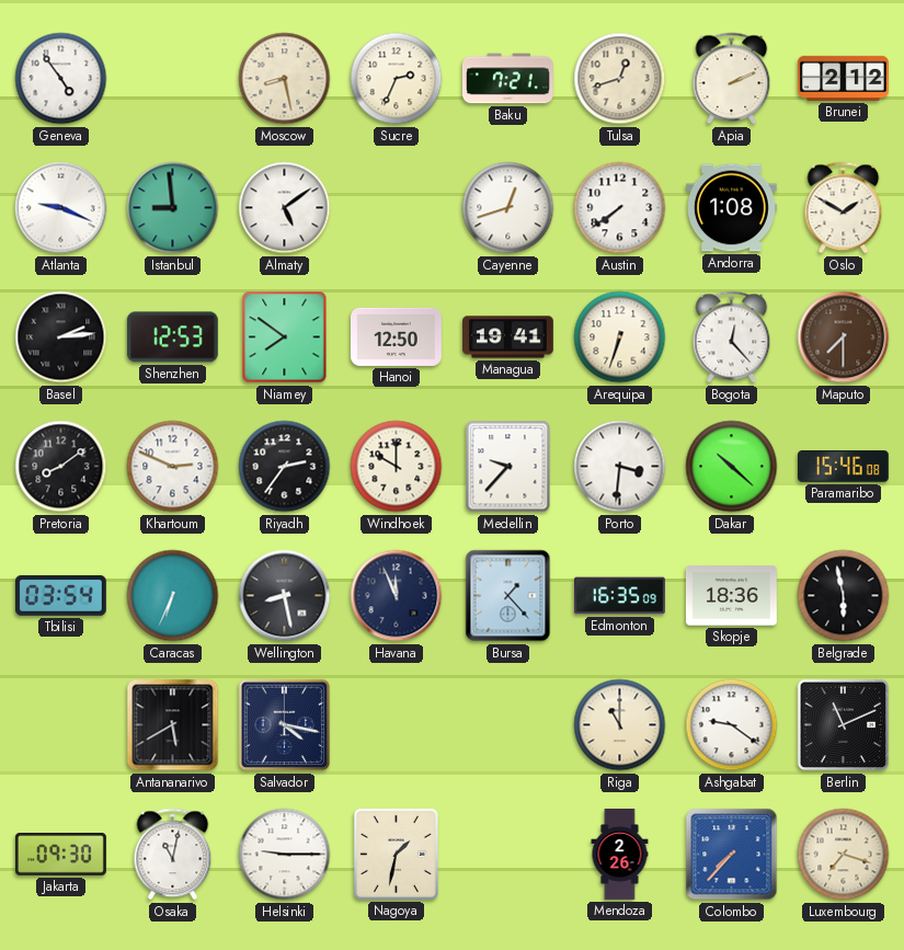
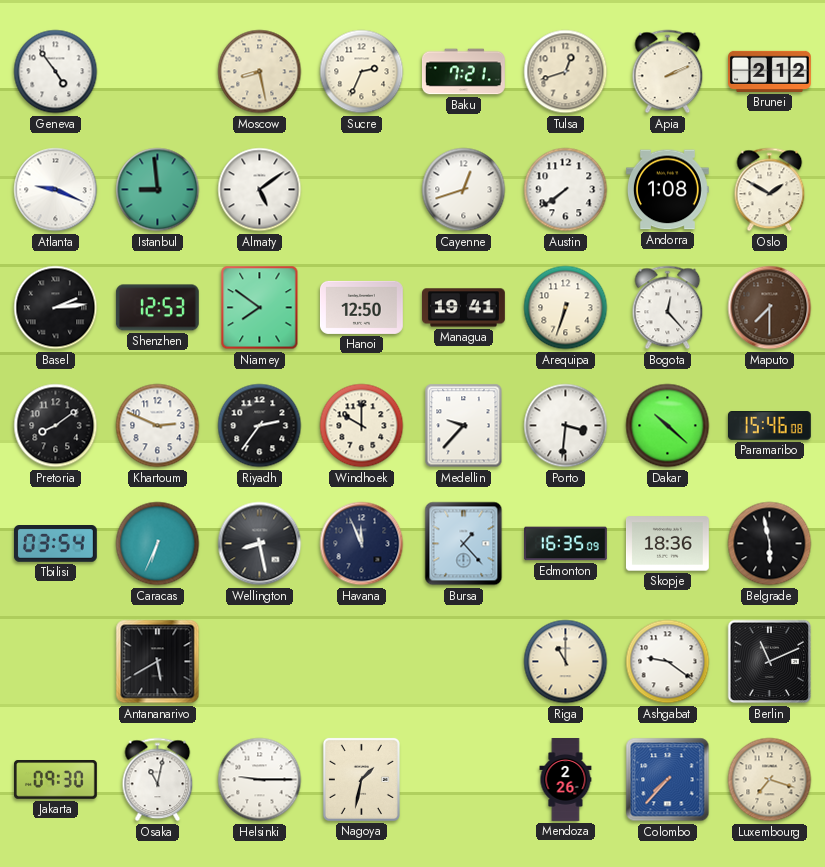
Salvador: 4:17 -> none (285, 725)
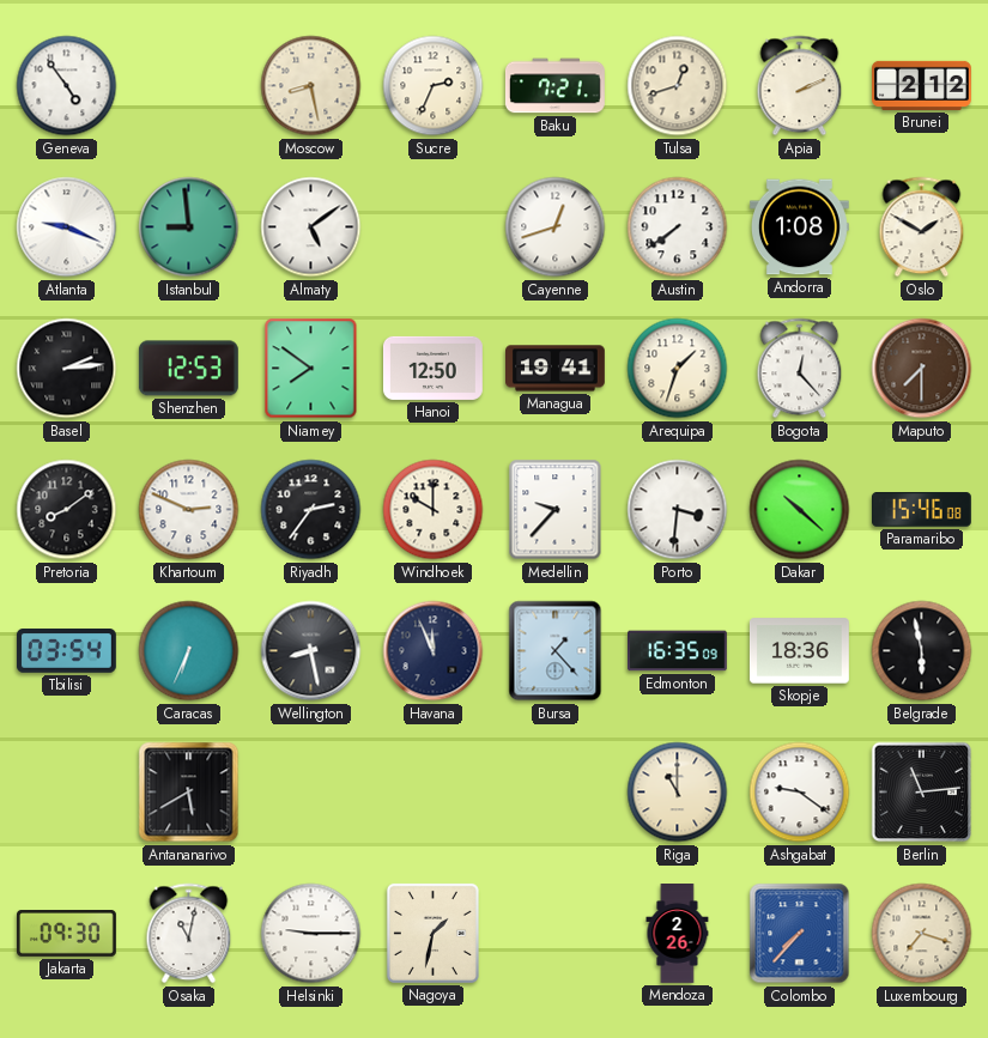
Arequipa: 6:33 -> 1:33 (678, 369)
Berlin: 11:11 -> 11:14 (922, 793)
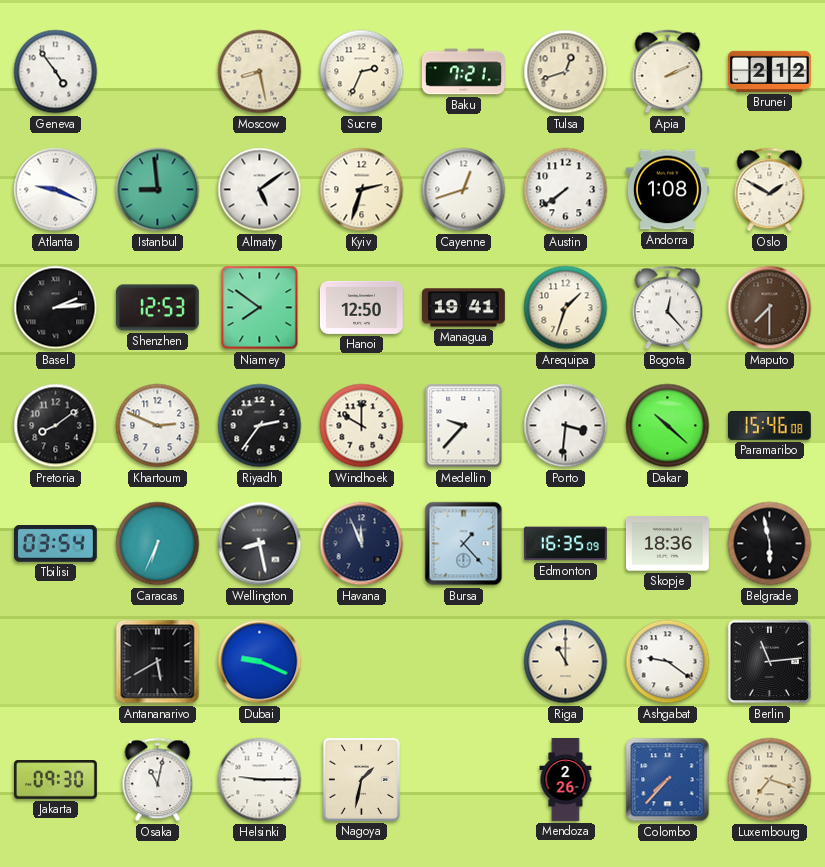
Kyiv: none -> 2:33 (362, 190)
Dubai: none -> 9:19 (260, 662)
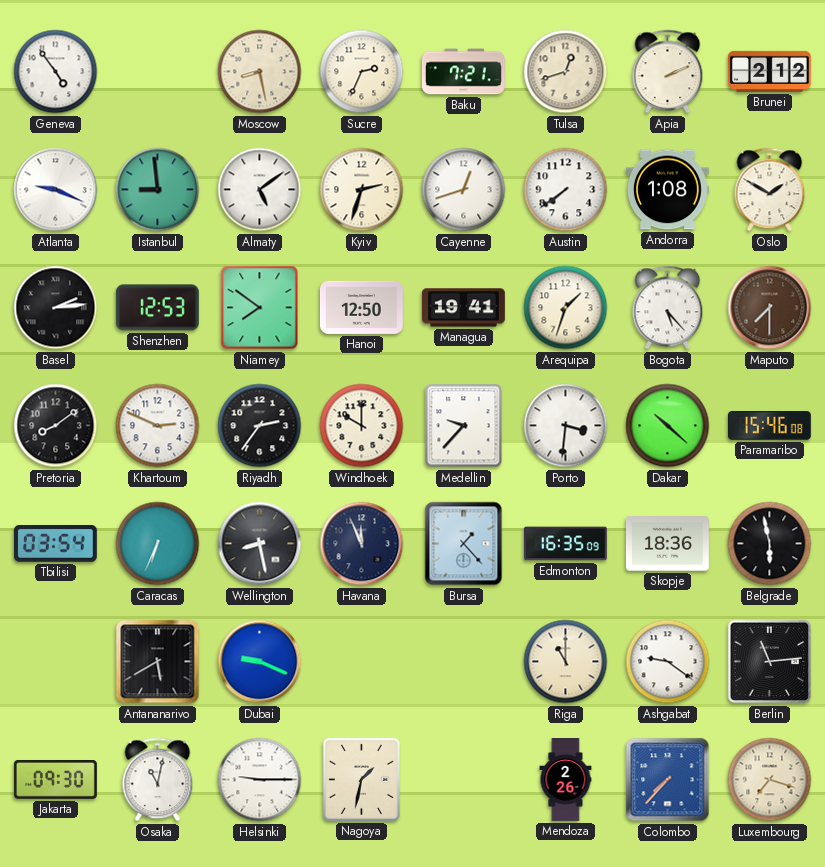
Bogota: 12:23 -> 5:23 (668, 308)
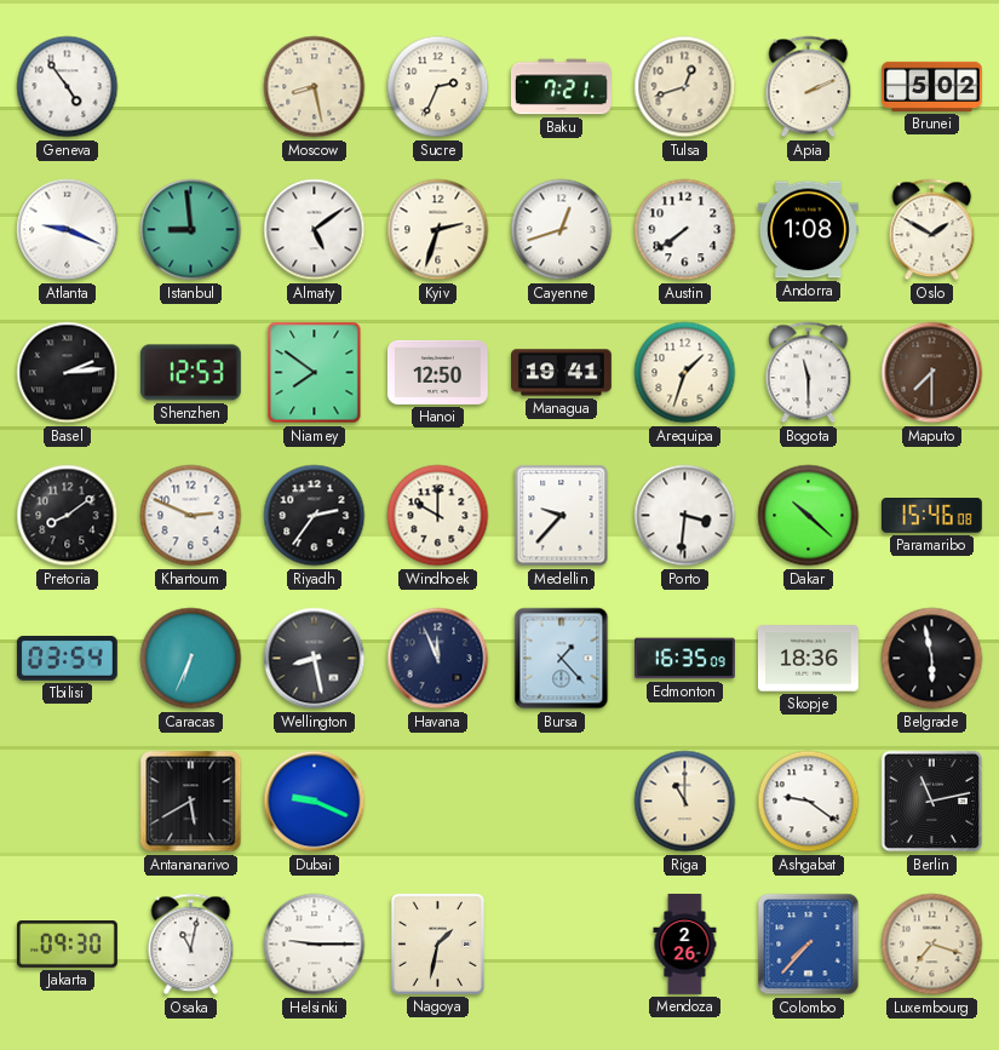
Brunei: 2:12 -> 5:02 (932, 86)
Bogota: 5:23 -> 11:30 (809, 373)
Berlin: 11:14 -> 11:13 (932, 802)
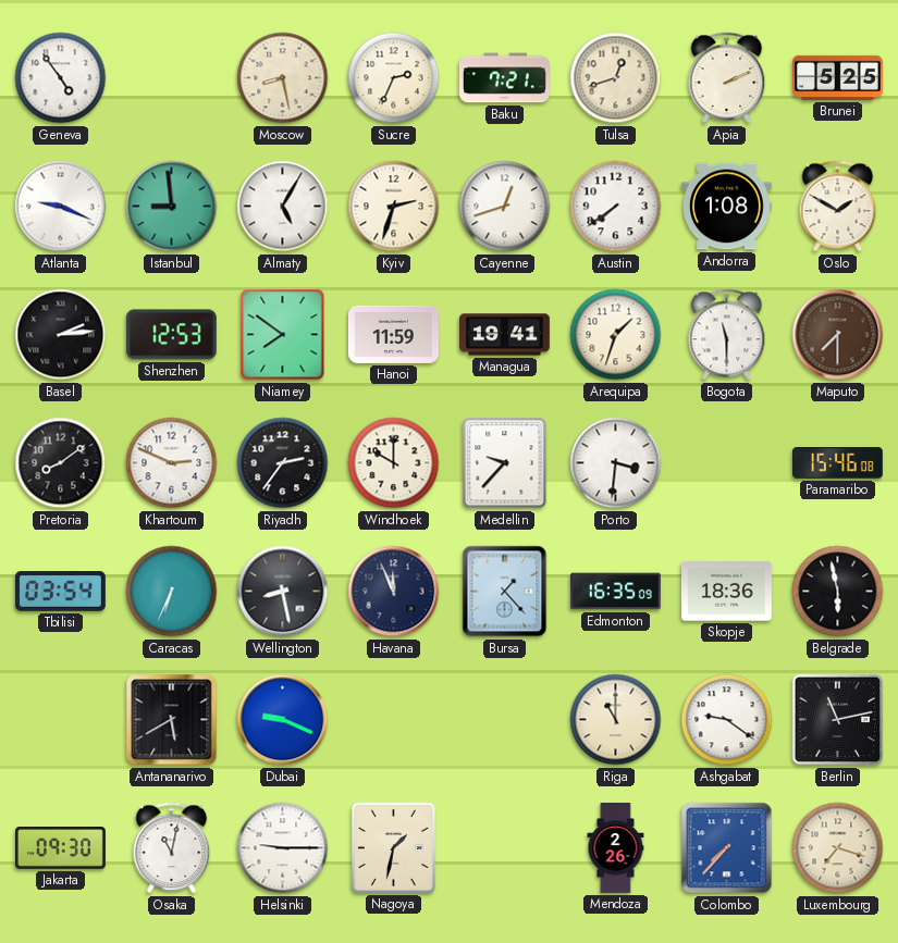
Brunei: 5:02 -> 5:25 (838, 77)
Almaty: 5:09 -> 5:05 (283, 207)
Hanoi: 12:50 -> 11:59 (393, 334)
Dakar: 10:22 -> none (809, 516)
